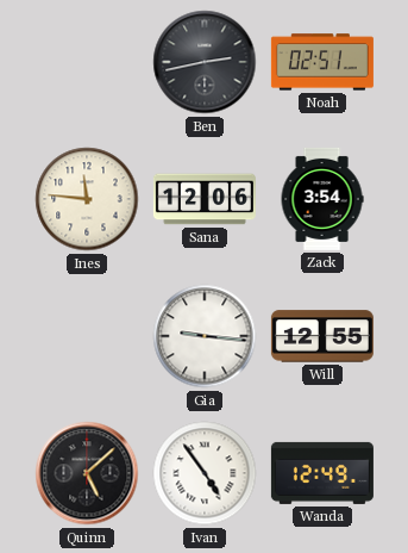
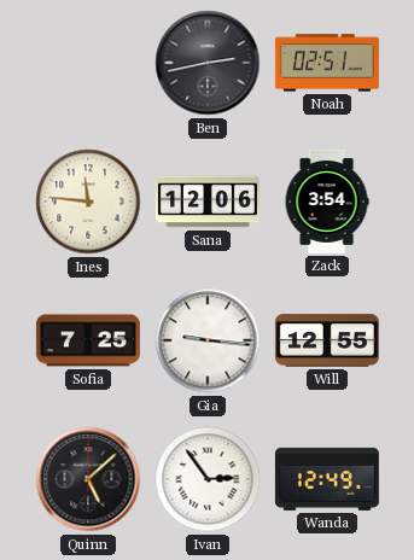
Sofia: none -> 7:25 (88, 340)
Ivan: 4:54 -> 2:54 (208, 479)
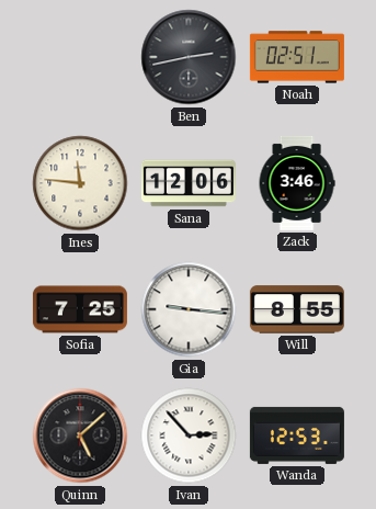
Zack: 3:54 -> 3:46 (297, 183)
Will: 12:55 -> 8:55 (297, 309)
Ivan: 2:54 -> 2:53 (189, 436)
Wanda: 12:49 -> 12:53 (297, 436)
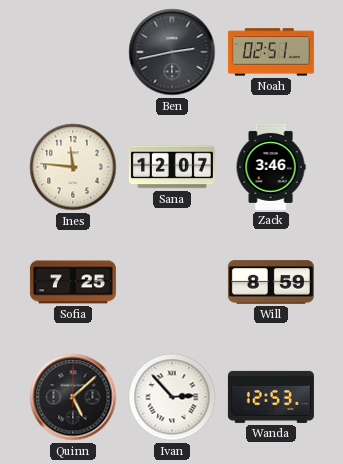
Sana: 12:06 -> 12:07 (172, 167)
Gia: 9:16 -> none (189, 309)
Will: 8:55 -> 8:59 (271, 282)
